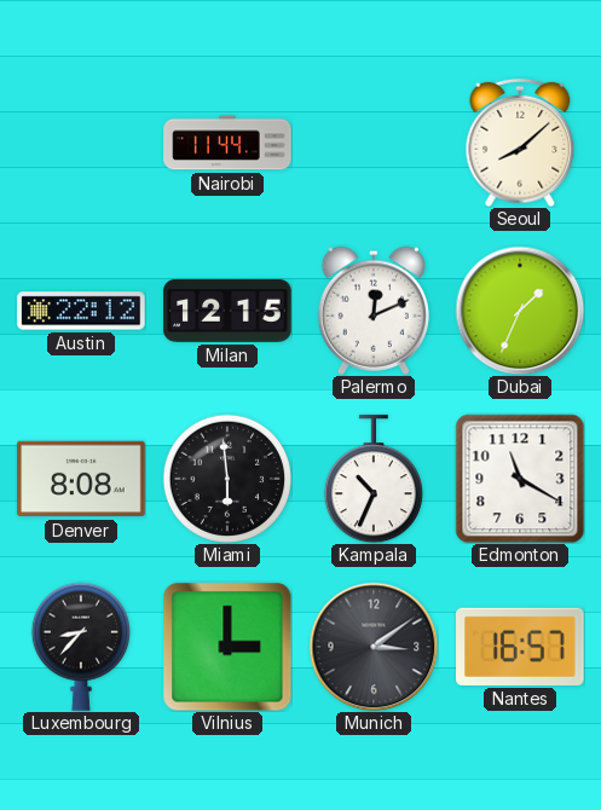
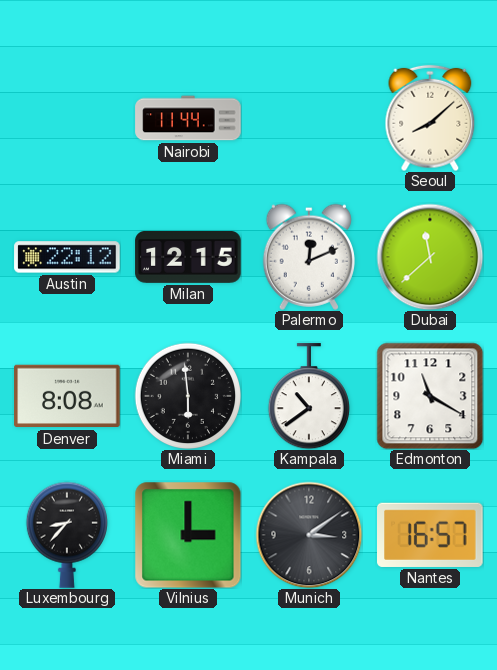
Dubai: 1:34 -> 11:38 (430, 257)
Kampala: 10:34 -> 10:39 (309, 396)
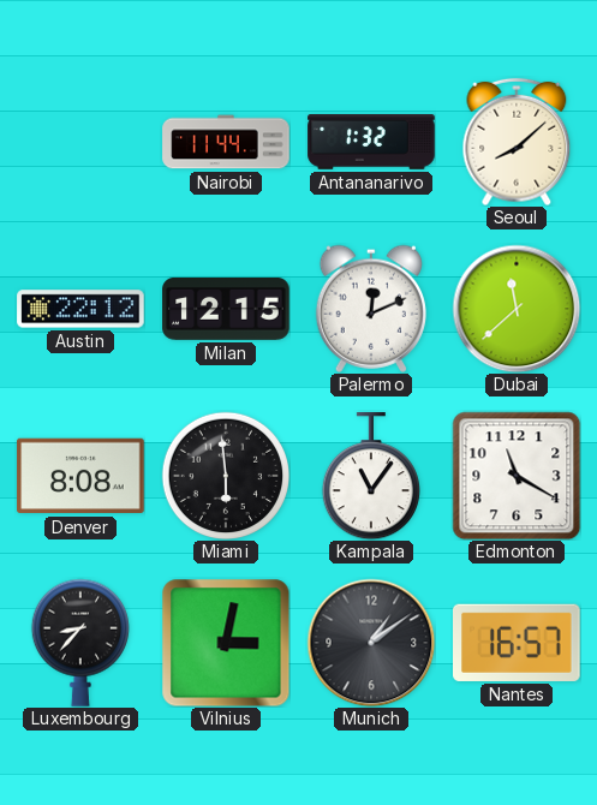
Antananarivo: none -> 1:32 (371, 143)
Kampala: 10:39 -> 11:06 (371, 476)
Vilnius: 3:00 -> 3:02 (226, 643)
Munich: 3:09 -> 1:09 (371, 643)
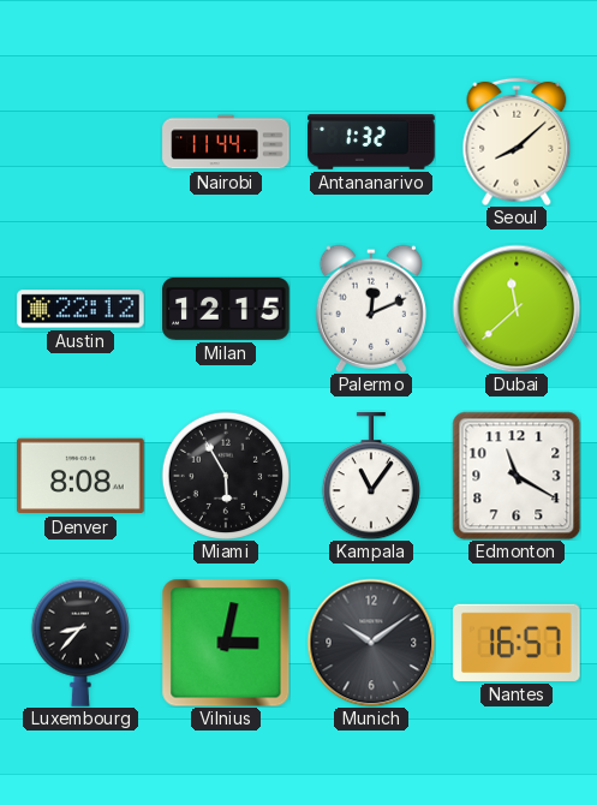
Miami: 5:59 -> 5:55 (225, 475)
Munich: 1:09 -> 10:09 (371, 643)
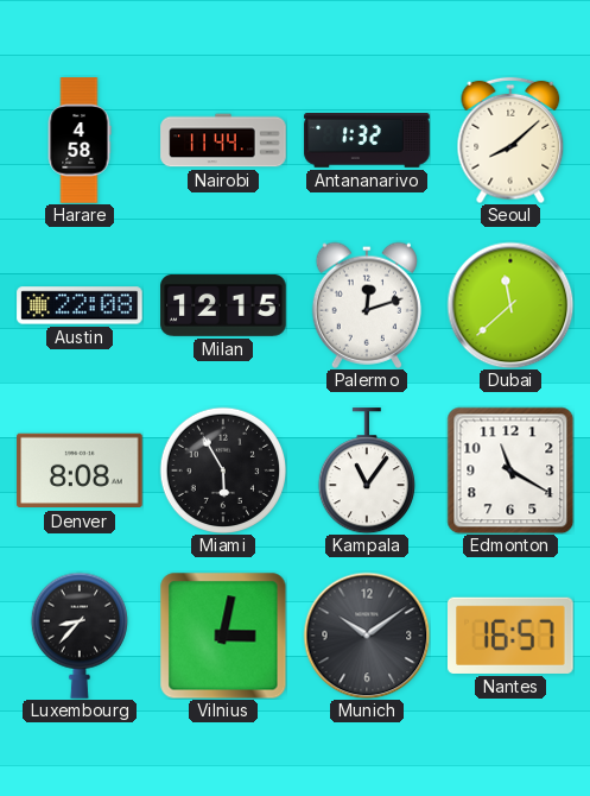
Harare: none -> 4:58 (80, 140)
Austin: 22:12 -> 22:08 (80, 305)
Palermo: 12:11 -> 12:12 (367, 305)
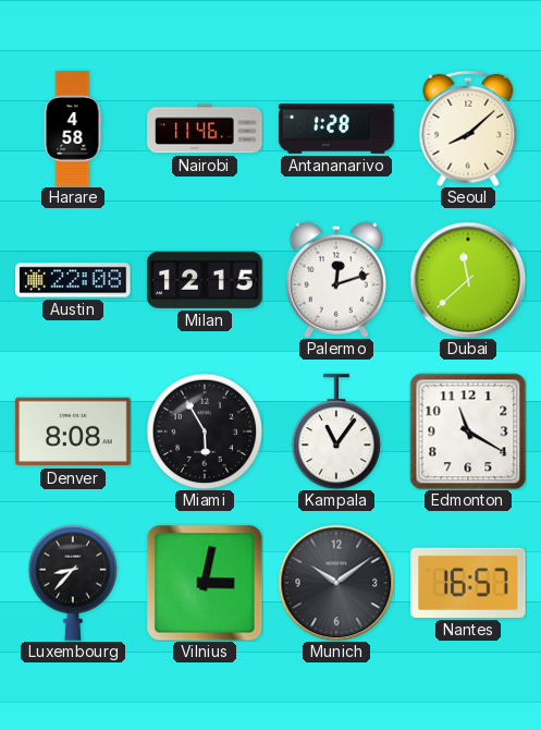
Nairobi: 11:44 -> 11:46 (205, 129)
Antananarivo: 1:32 -> 1:28 (336, 130)
